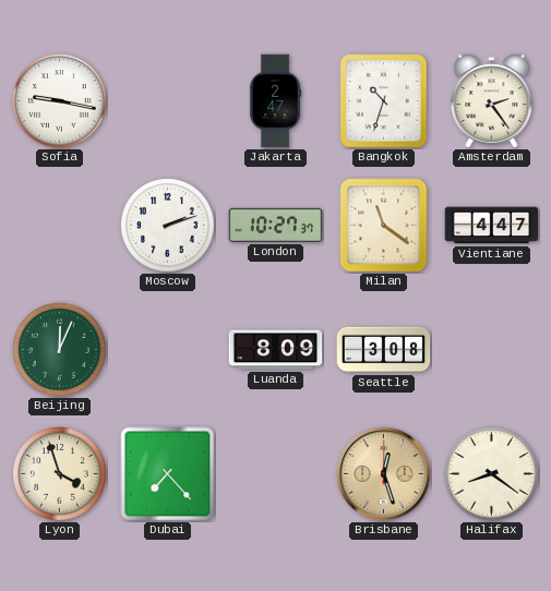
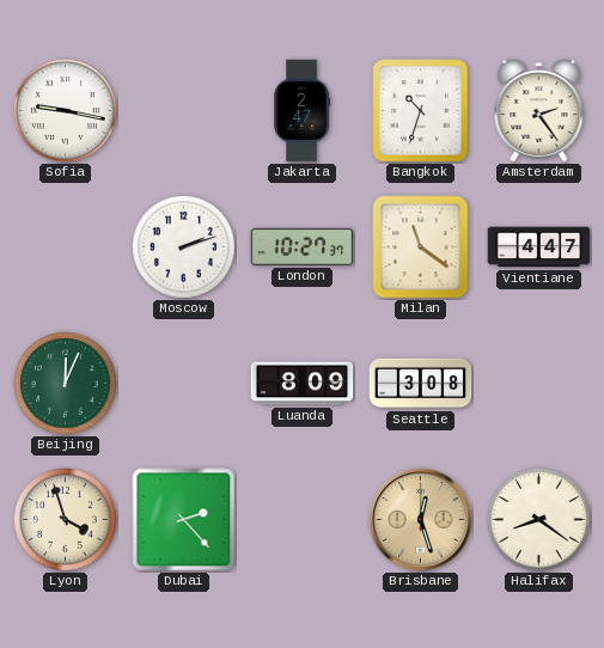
Dubai: 7:23 -> 2:23 (184, 520)
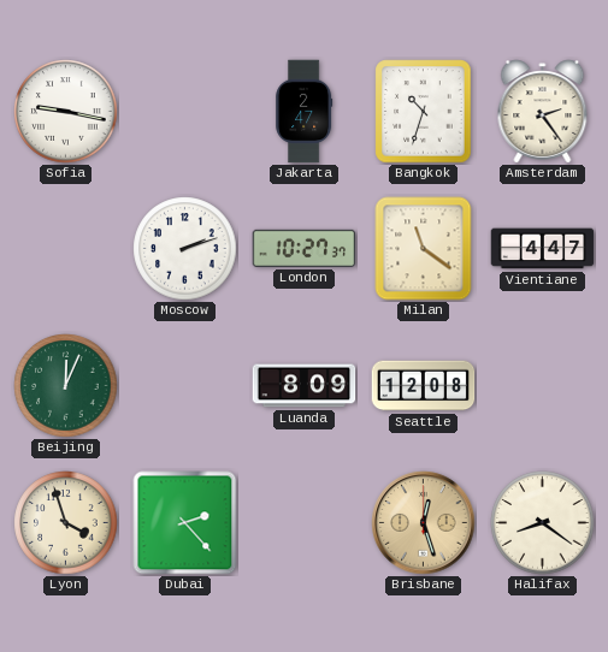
Seattle: 3:08 -> 12:08 (424, 386)
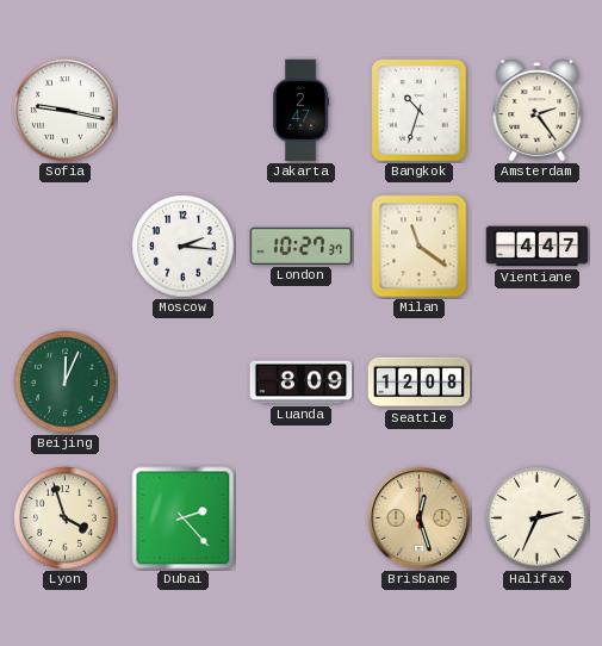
Moscow: 2:12 -> 2:16 (184, 247)
Halifax: 8:21 -> 2:34 (538, 518)
